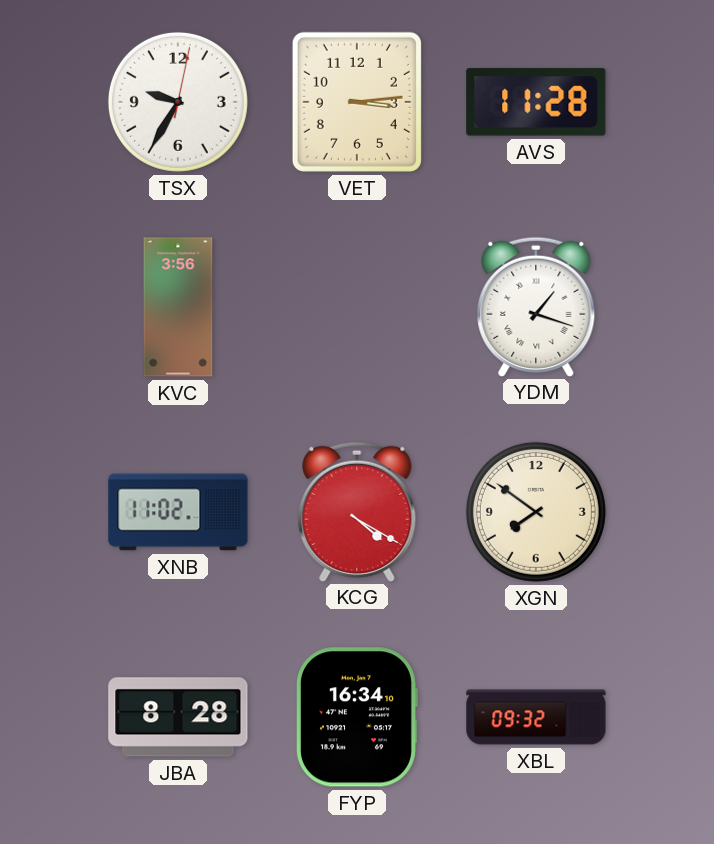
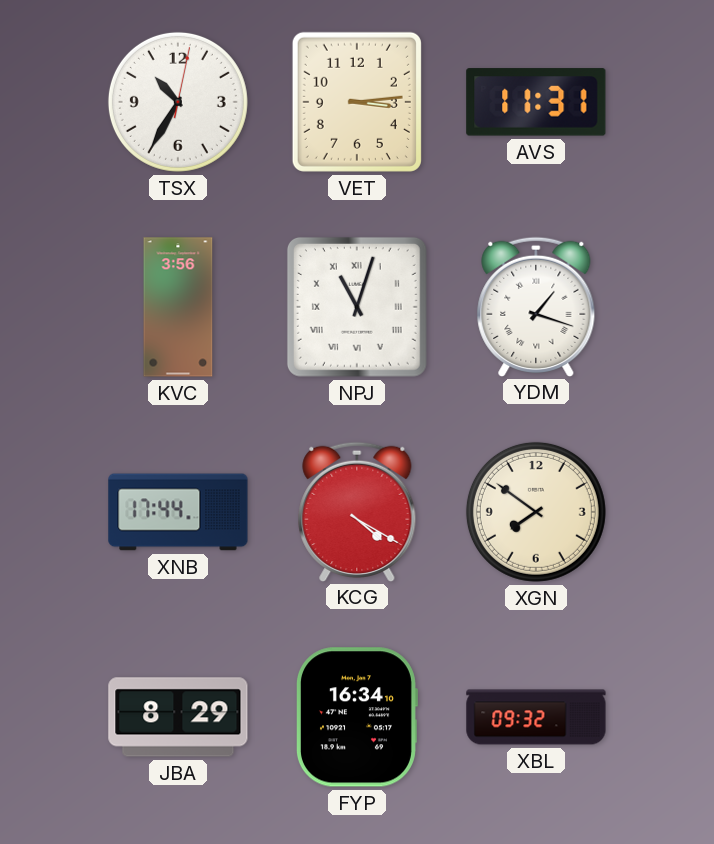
TSX: 9:35 -> 10:35 (178, 102)
AVS: 11:28 -> 11:31 (536, 102)
NPJ: none -> 11:03 (357, 307)
XNB: 11:02 -> 17:44 (178, 512)
JBA: 8:28 -> 8:29 (178, 717)
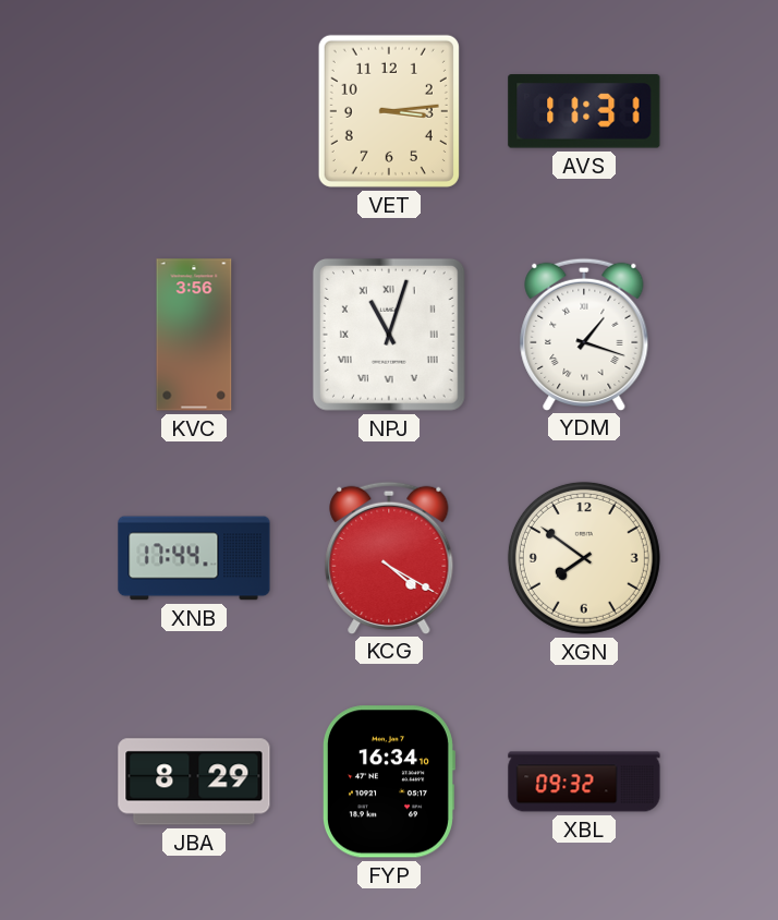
TSX: 10:35 -> none (178, 102)
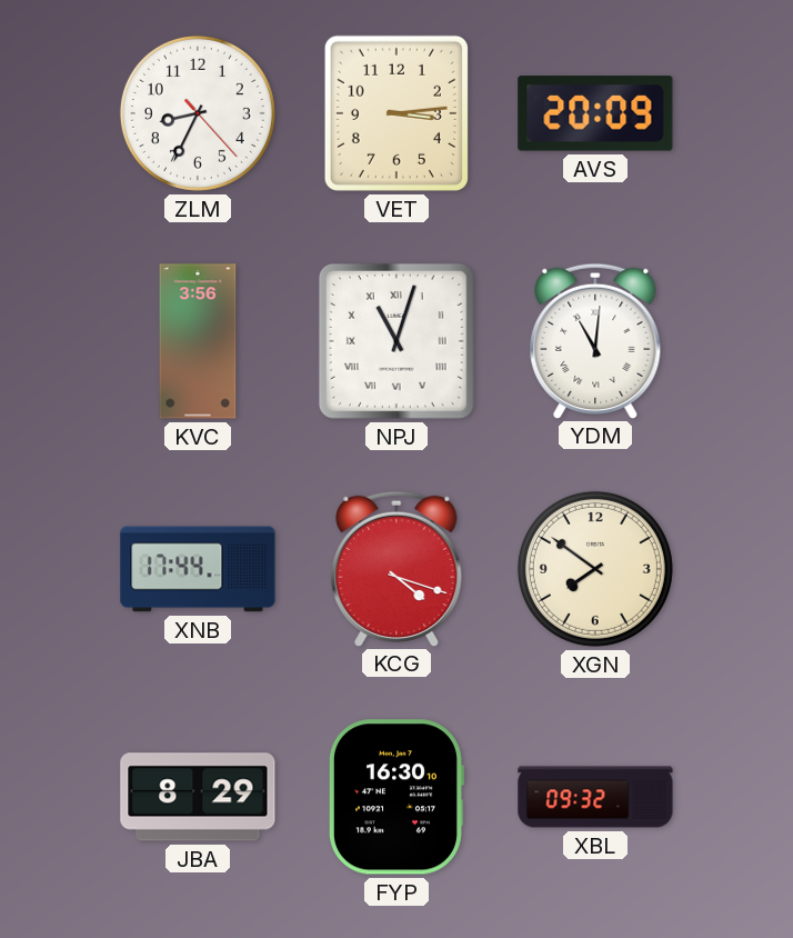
ZLM: none -> 8:34 (198, 113)
AVS: 11:31 -> 20:09 (595, 113)
YDM: 1:18 -> 11:01 (595, 340)
KCG: 4:20 -> 4:18 (396, 568)
FYP: 16:34 -> 16:30 (395, 797)
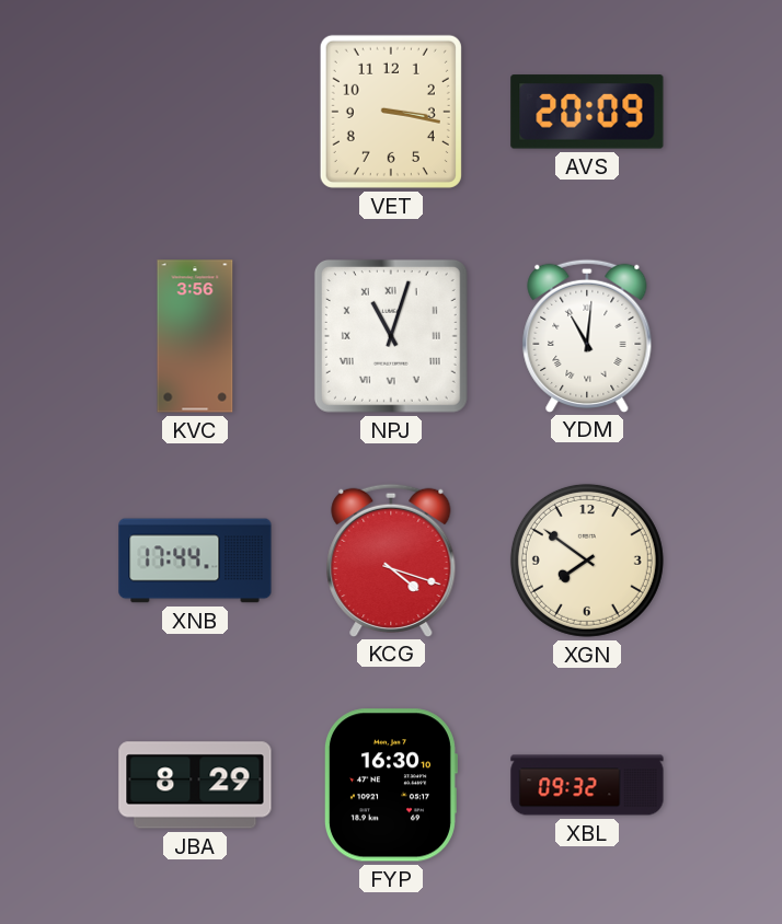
ZLM: 8:34 -> none (198, 113)
VET: 3:14 -> 3:17 (391, 112)
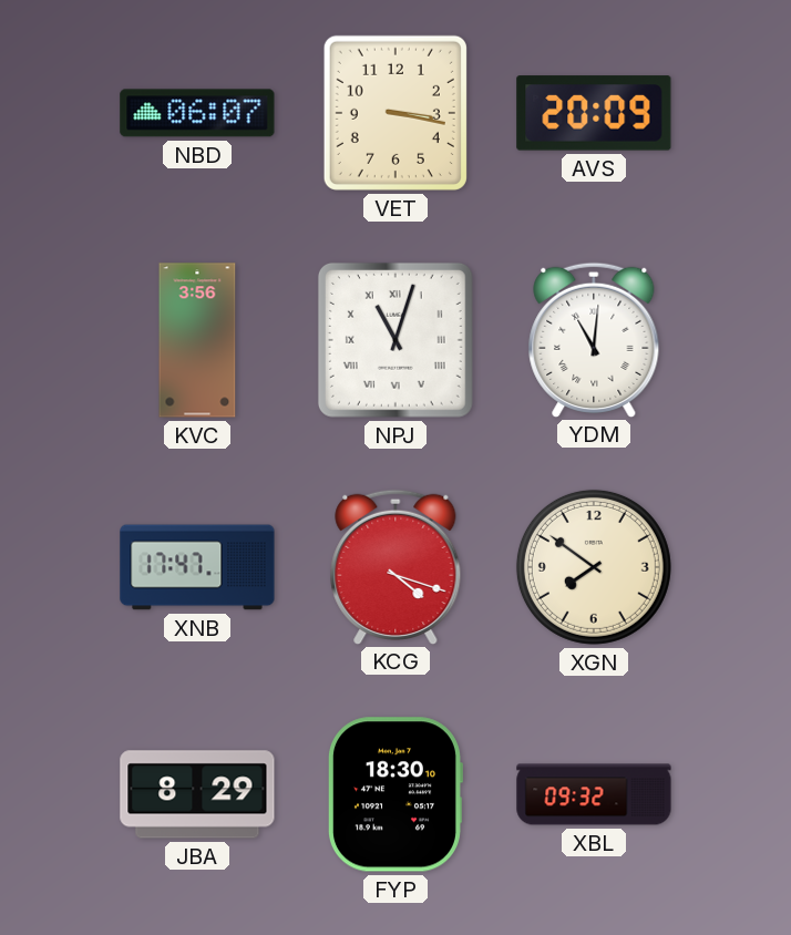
NBD: none -> 06:07 (197, 113)
XNB: 17:44 -> 17:47 (197, 567)
FYP: 16:30 -> 18:30 (394, 794)
